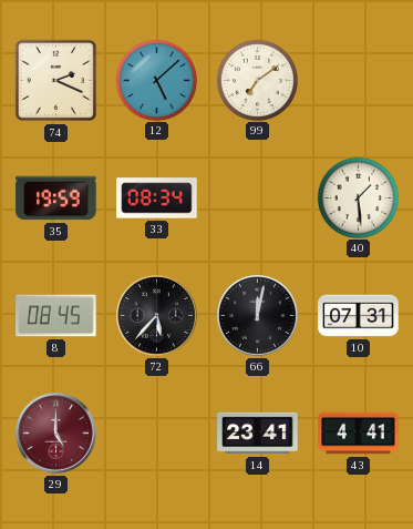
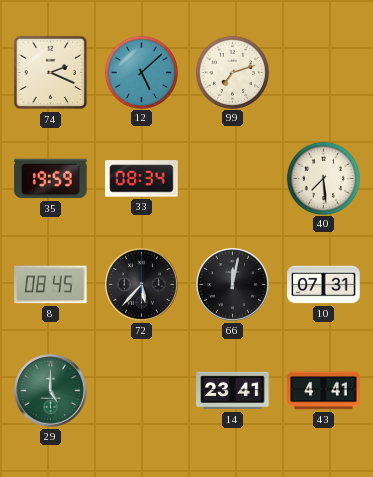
99: 7:09 -> 7:12 (232, 72)
40: 1:29 -> 7:29 (323, 178)
29 dial: burgundy -> green (51, 391)
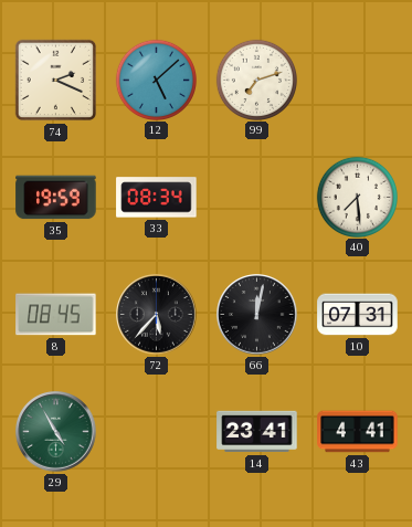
29: 5:00 -> 4:55 (56, 432)
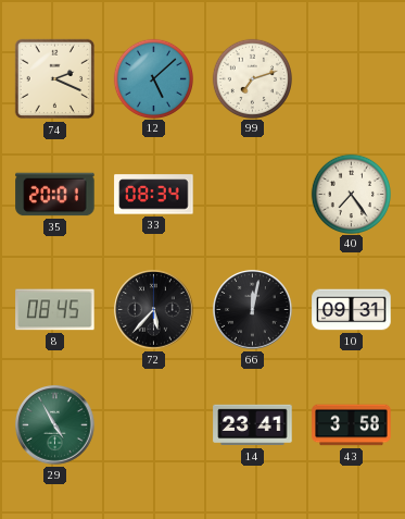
35: 19:59 -> 20:01 (55, 195)
40: 7:29 -> 7:24 (351, 194)
10: 07:31 -> 09:31 (352, 310)
43: 4:41 -> 3:58 (352, 425)
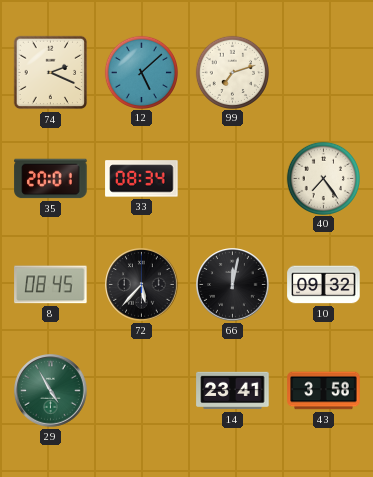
10: 09:31 -> 09:32 (324, 285)
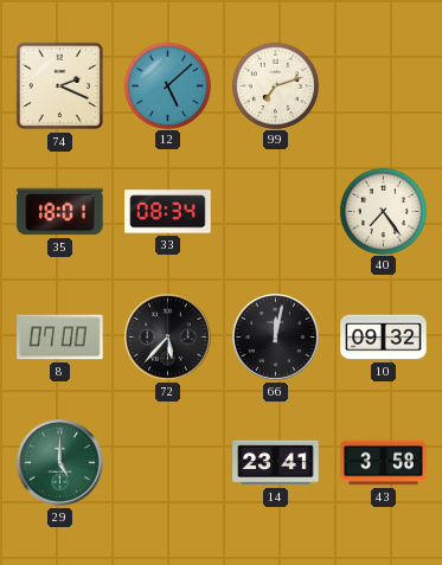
35: 20:01 -> 18:01 (60, 212)
8: 08:45 -> 07:00 (60, 338)
29: 4:55 -> 5:00 (60, 463)
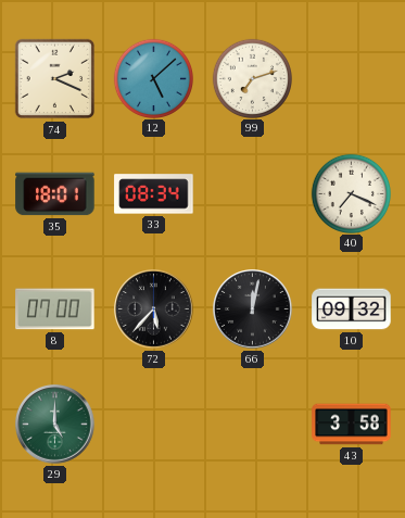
40: 7:24 -> 7:19 (351, 193)
14: 23:41 -> none (276, 463)
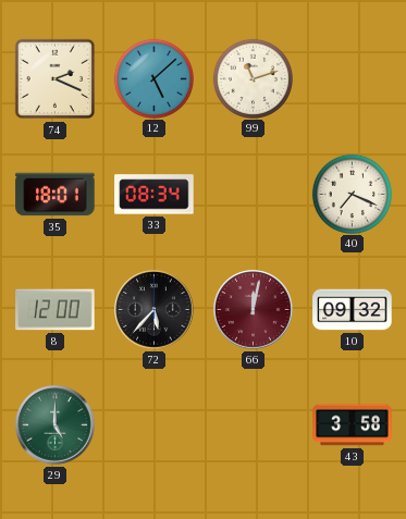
99: 7:12 -> 11:12 (253, 78)
8: 07:00 -> 12:00 (56, 310)
66 dial: black -> burgundy (254, 310)
